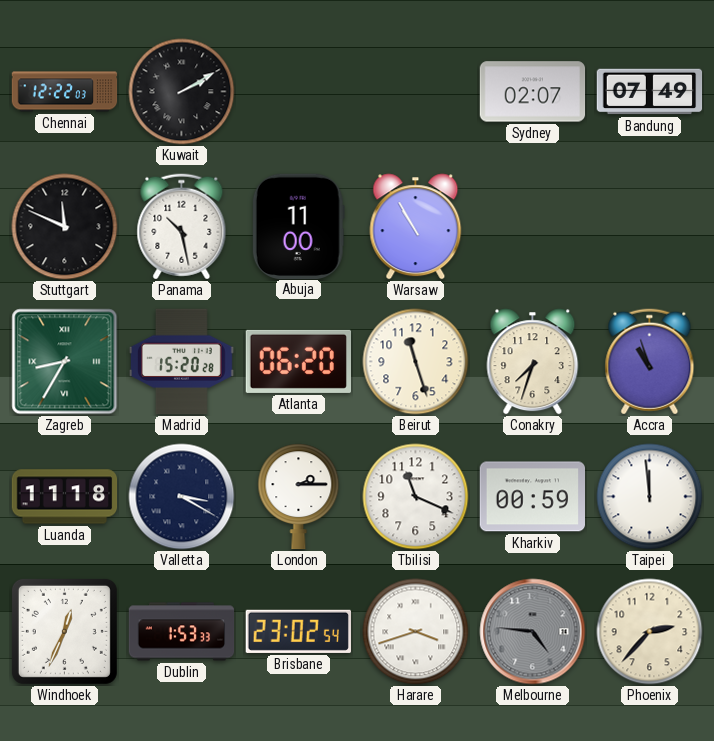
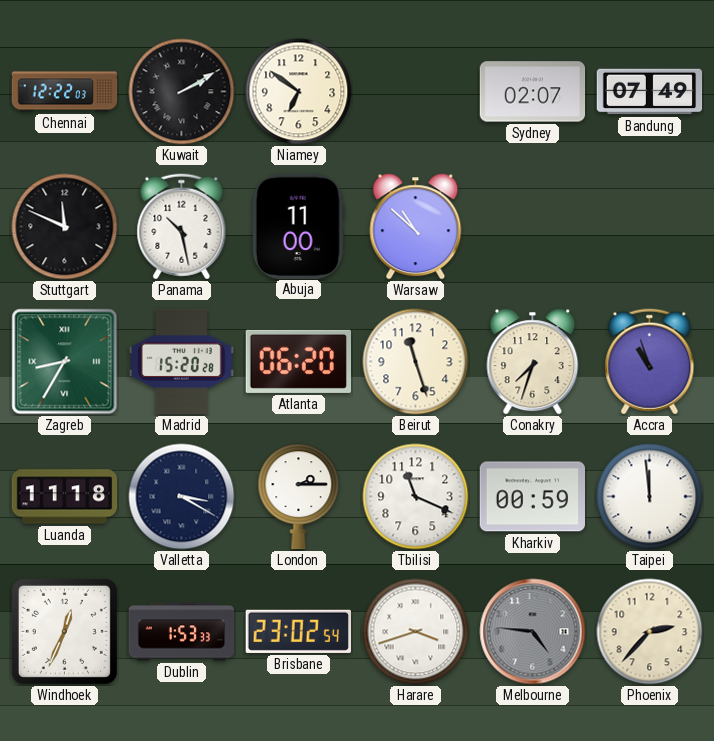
Niamey: none -> 6:51 (299, 92)
Warsaw: 10:55 -> 10:52 (416, 227)
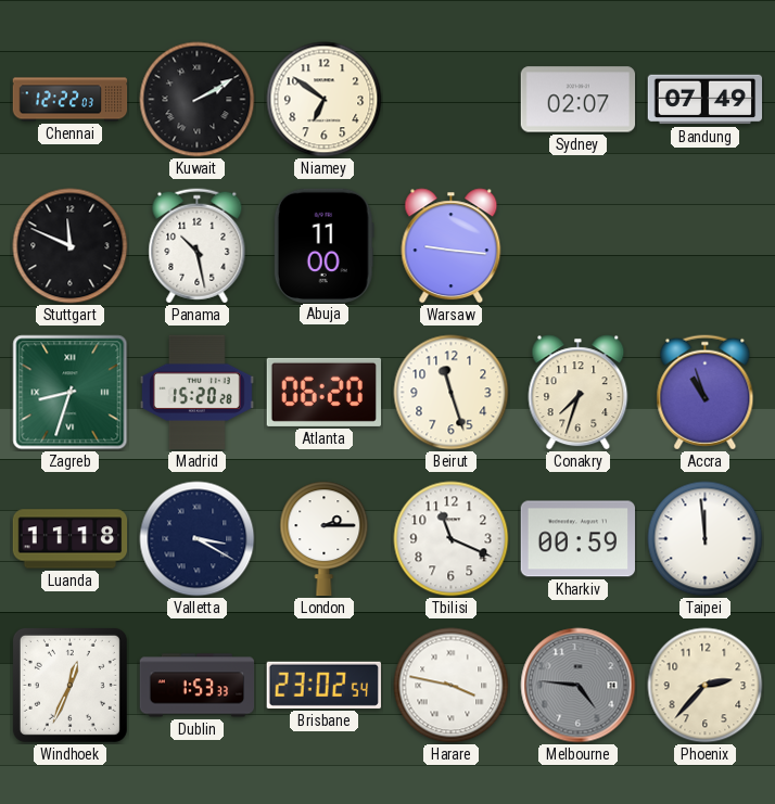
Warsaw: 10:52 -> 9:16 (452, 246)
Zagreb: 8:35 -> 8:33 (71, 393)
Harare: 3:42 -> 3:47 (452, 686)
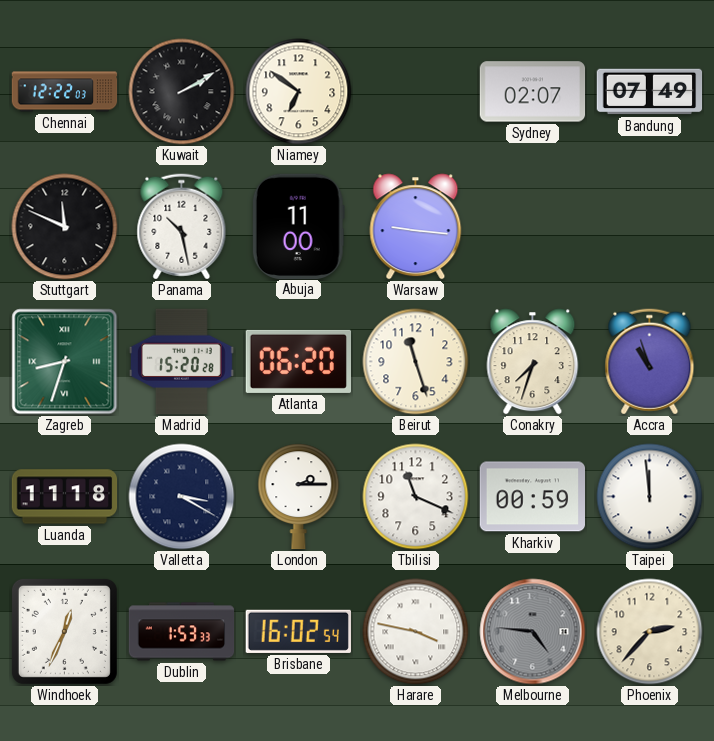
Brisbane: 23:02 -> 16:02 (298, 631)
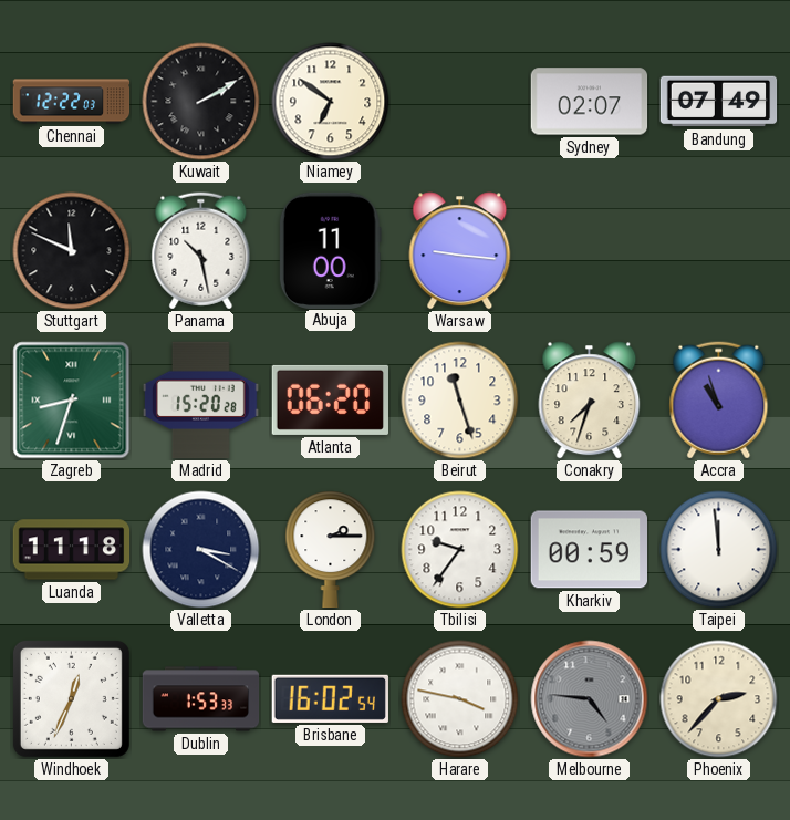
Tbilisi: 11:19 -> 9:36 (460, 550)
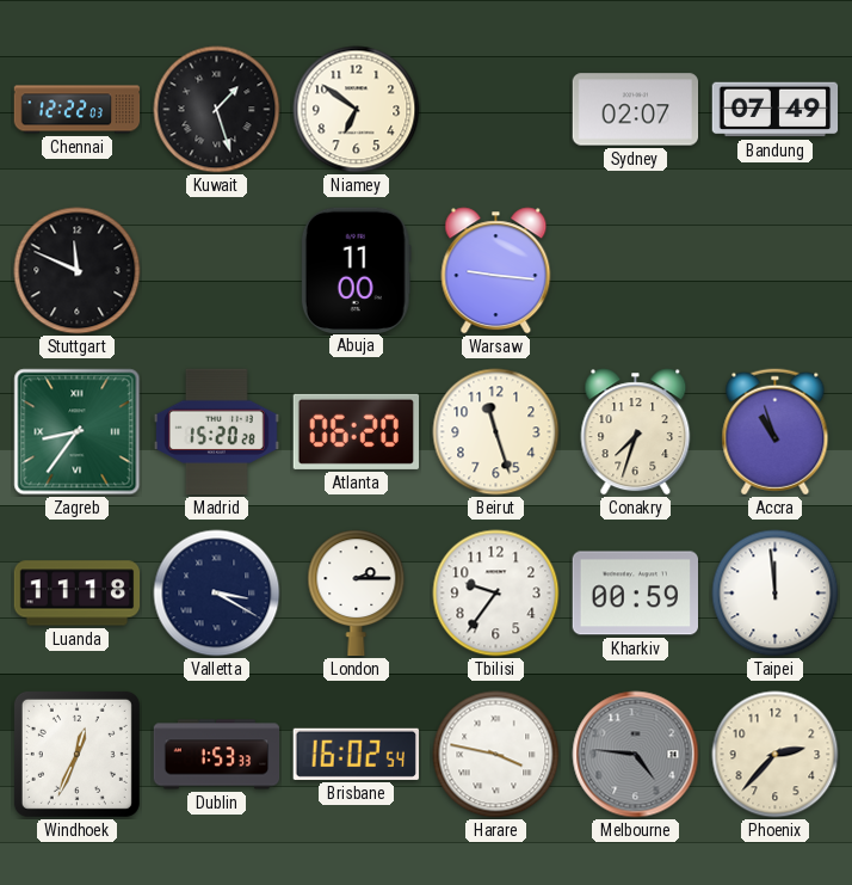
Kuwait: 2:10 -> 1:27 (217, 110)
Panama: 10:28 -> none (201, 251)
Zagreb: 8:33 -> 8:36 (78, 432)
